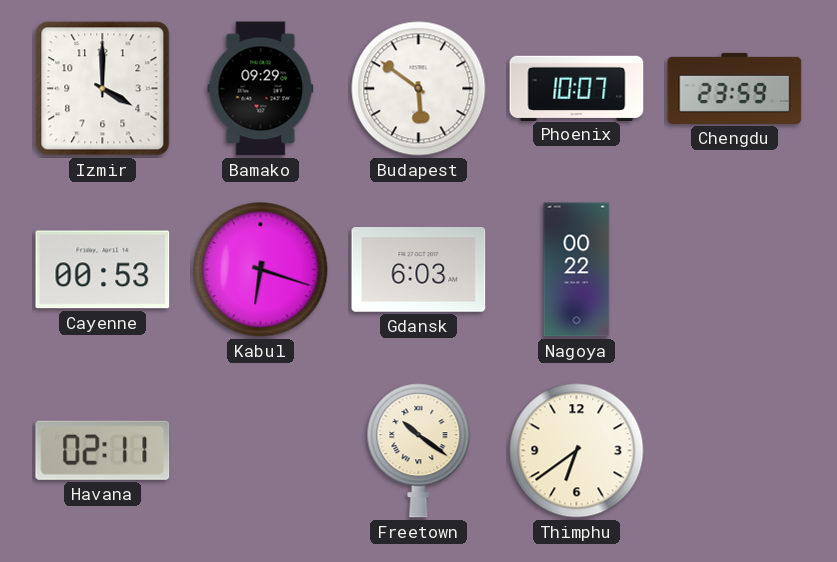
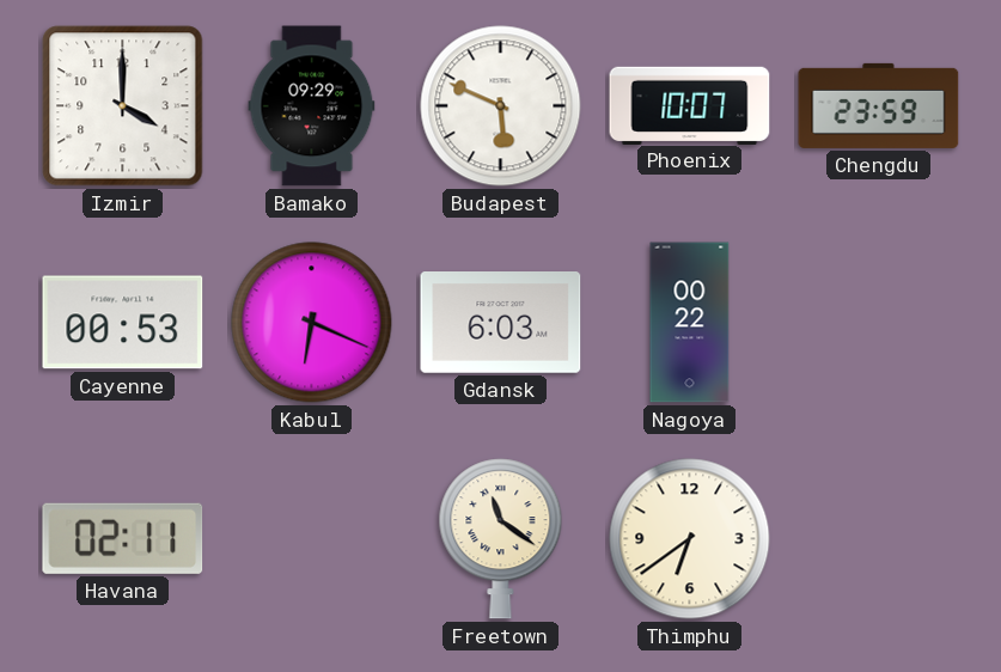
Budapest: 5:51 -> 5:49 (501, 106)
Kabul: 6:18 -> 6:19 (312, 323)
Freetown: 10:21 -> 11:21 (501, 539)
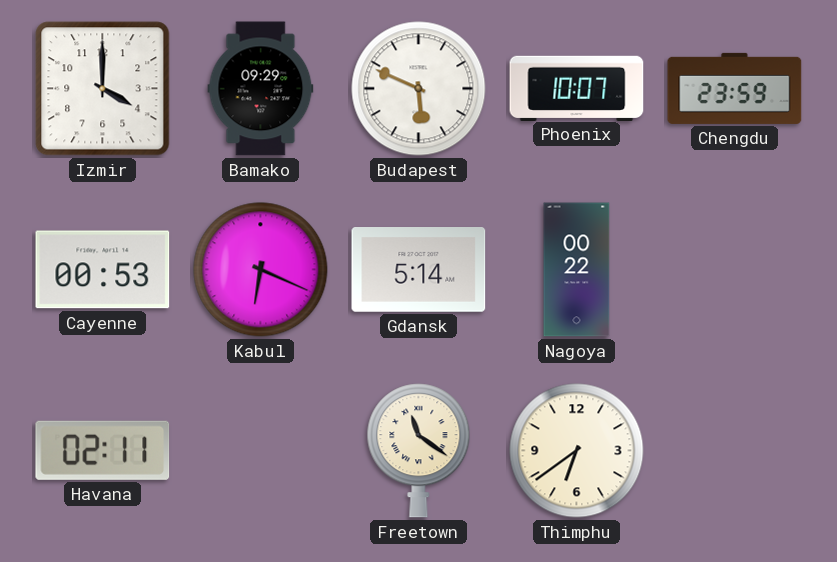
Gdansk: 6:03 -> 5:14 (419, 270)
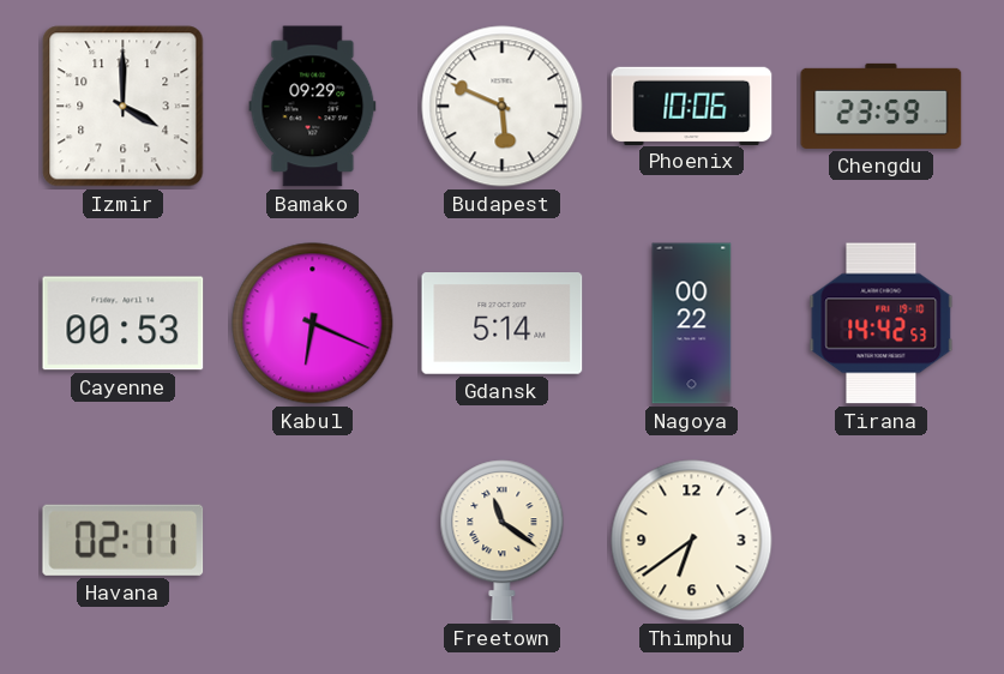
Phoenix: 10:07 -> 10:06 (692, 106)
Tirana: none -> 14:42 (882, 324)
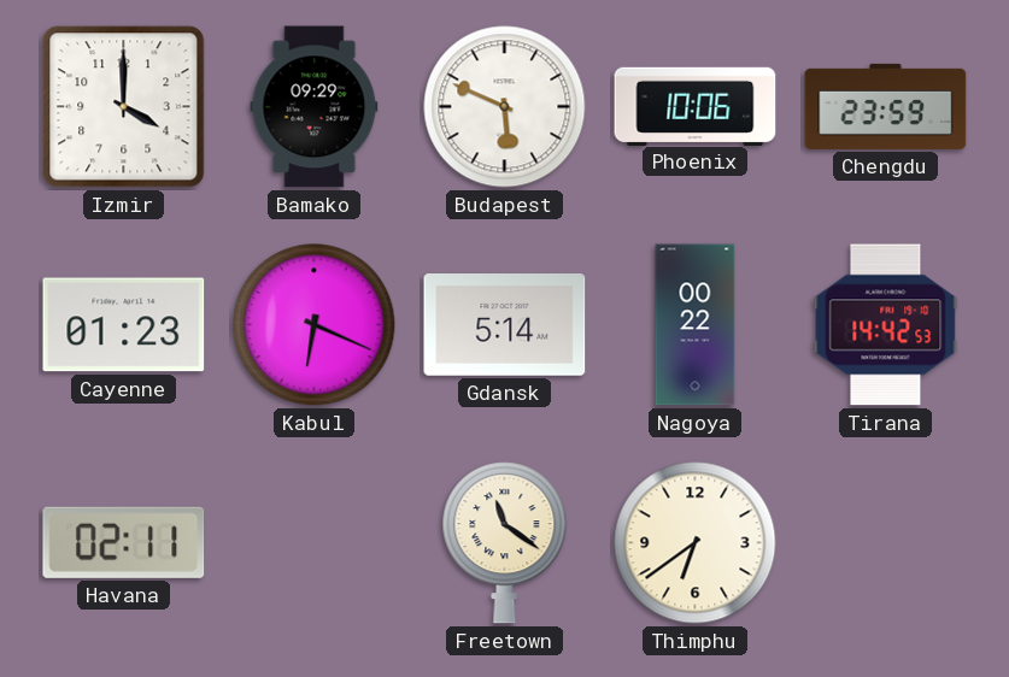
Cayenne: 00:53 -> 01:23 (124, 325)
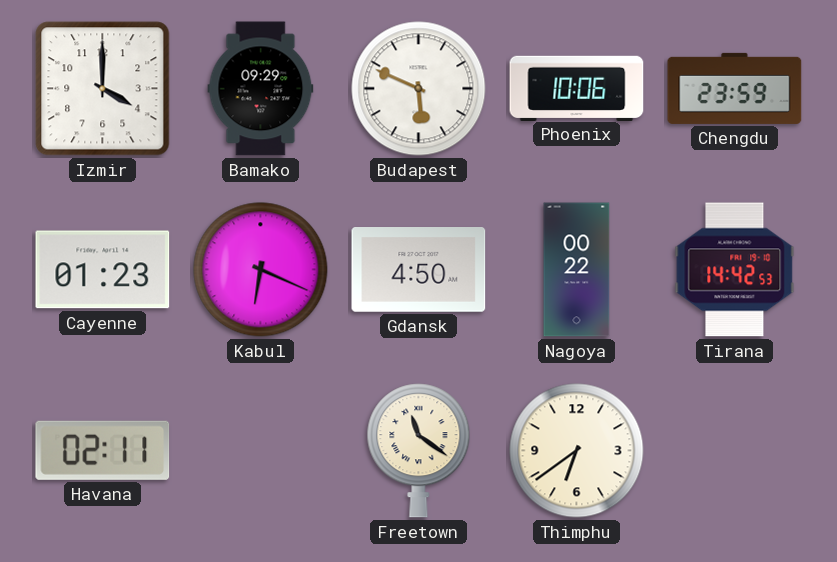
Gdansk: 5:14 -> 4:50 (419, 270)
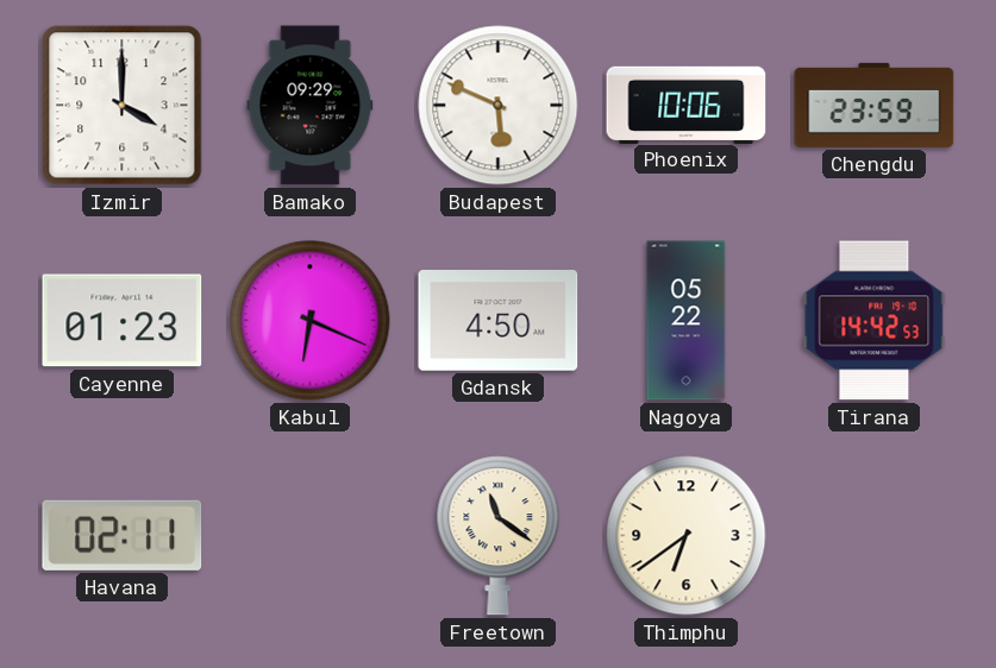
Nagoya: 00:22 -> 05:22 (687, 321)
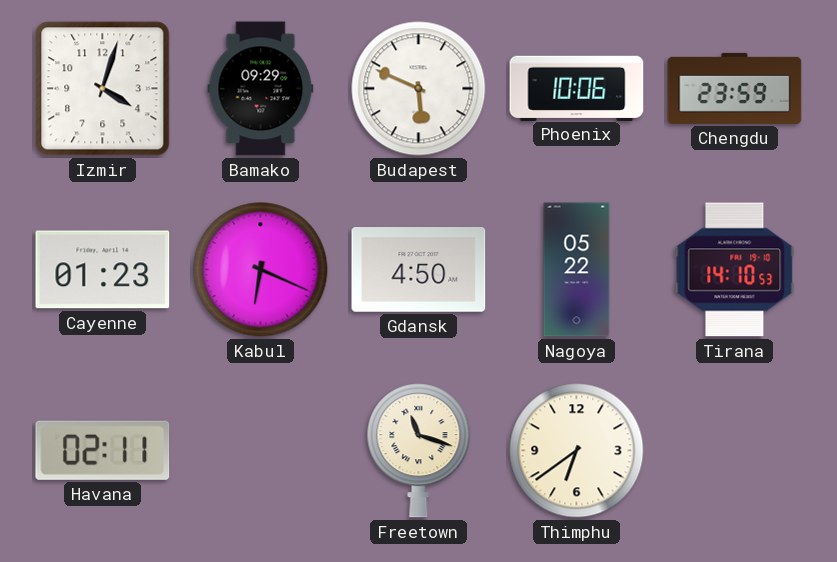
Izmir: 4:00 -> 4:03 (103, 89)
Tirana: 14:42 -> 14:10 (735, 270)
Freetown: 11:21 -> 11:18 (419, 451)
